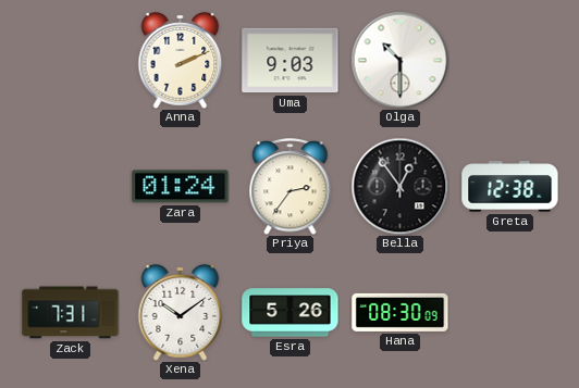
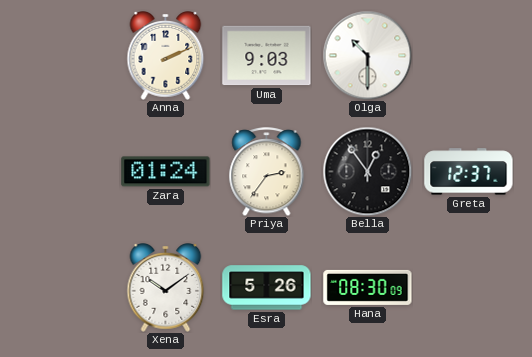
Greta: 12:38 -> 12:37 (469, 172)
Zack: 7:31 -> none (71, 313)
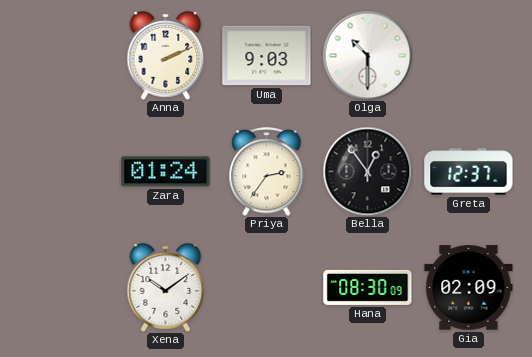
Esra: 5:26 -> none (267, 288)
Gia: none -> 02:09 (469, 288)
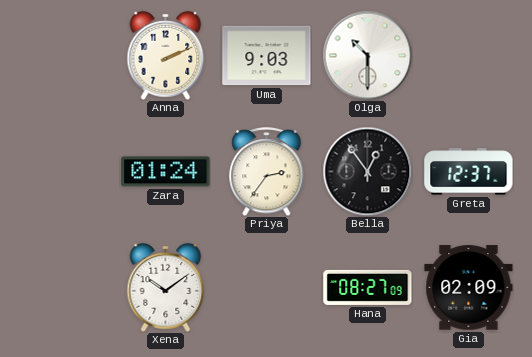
Hana: 08:30 -> 08:27 (368, 287)
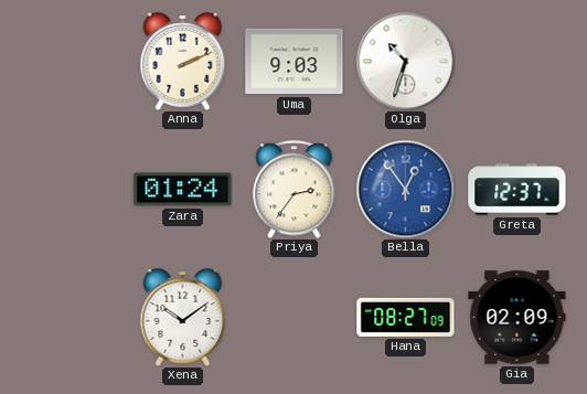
Olga: 10:30 -> 10:33 (405, 61)
Bella dial: black -> blue (405, 189)
